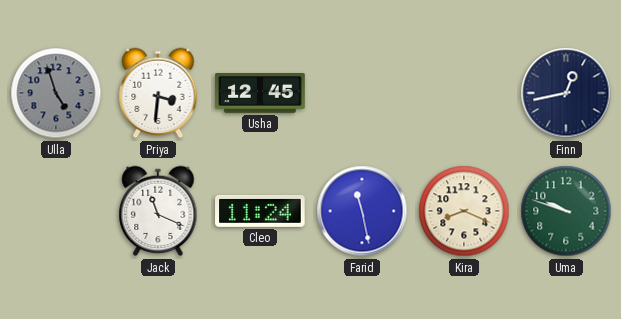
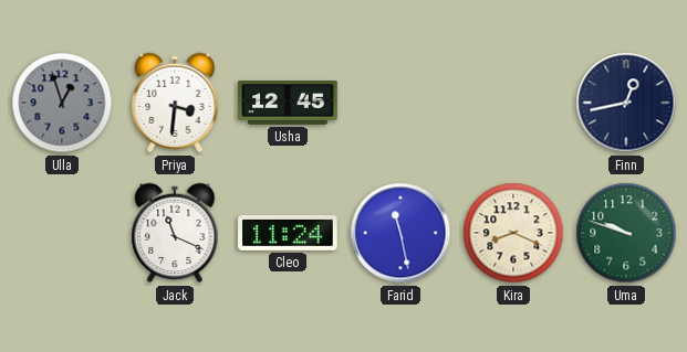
Ulla: 4:57 -> 12:57 (62, 103)
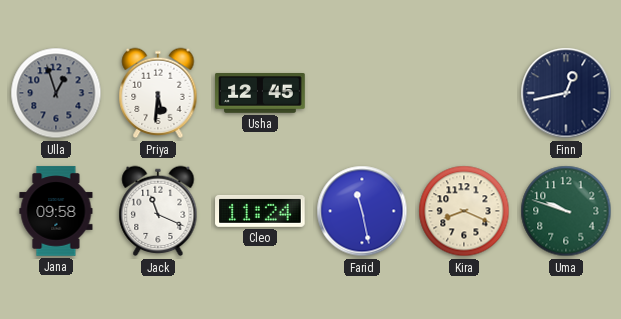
Priya: 3:31 -> 5:31 (158, 93)
Jana: none -> 09:58 (56, 211)
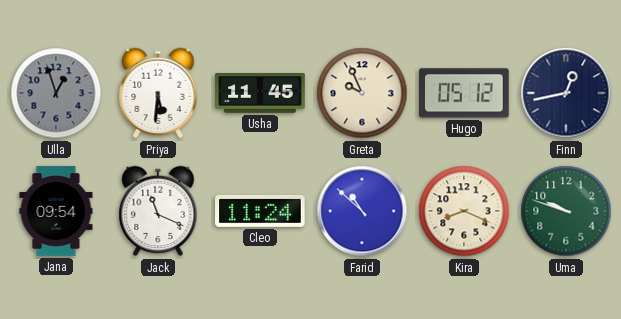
Usha: 12:45 -> 11:45 (260, 93)
Greta: none -> 9:56 (362, 93)
Hugo: none -> 05:12 (464, 93)
Jana: 09:58 -> 09:54 (56, 211)
Farid: 11:28 -> 10:52 (362, 211)
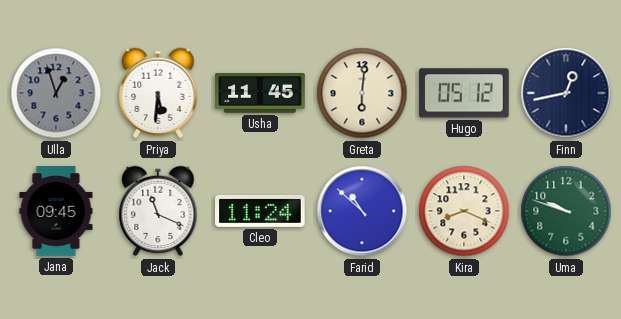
Greta: 9:56 -> 6:01 (362, 93)
Jana: 09:54 -> 09:45 (56, 211)
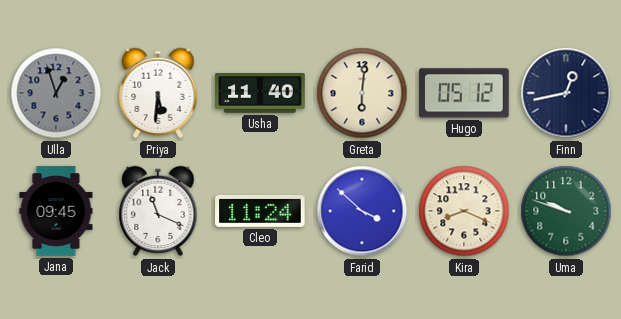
Usha: 11:45 -> 11:40 (260, 93)
Farid: 10:52 -> 3:52 (362, 211)
